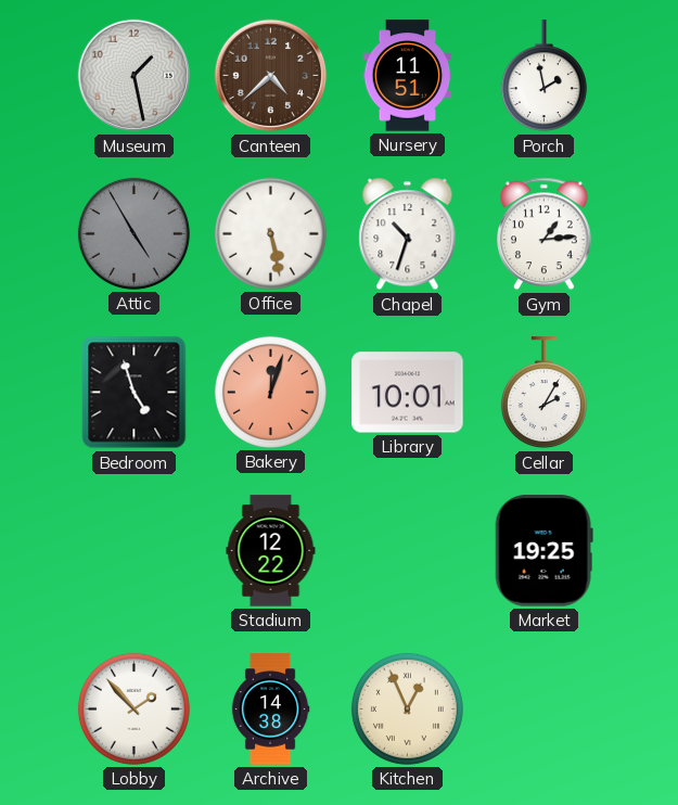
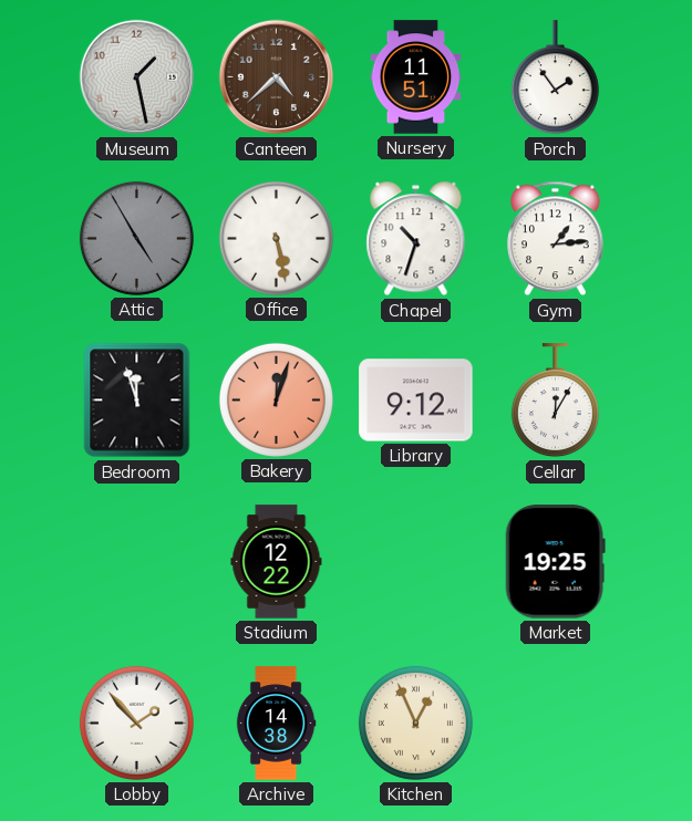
Porch: 1:58 -> 1:54 (555, 77)
Bedroom: 4:57 -> 11:57 (137, 401)
Library: 10:01 -> 9:12 (416, 401)
Cellar: 2:05 -> 12:05 (555, 401)
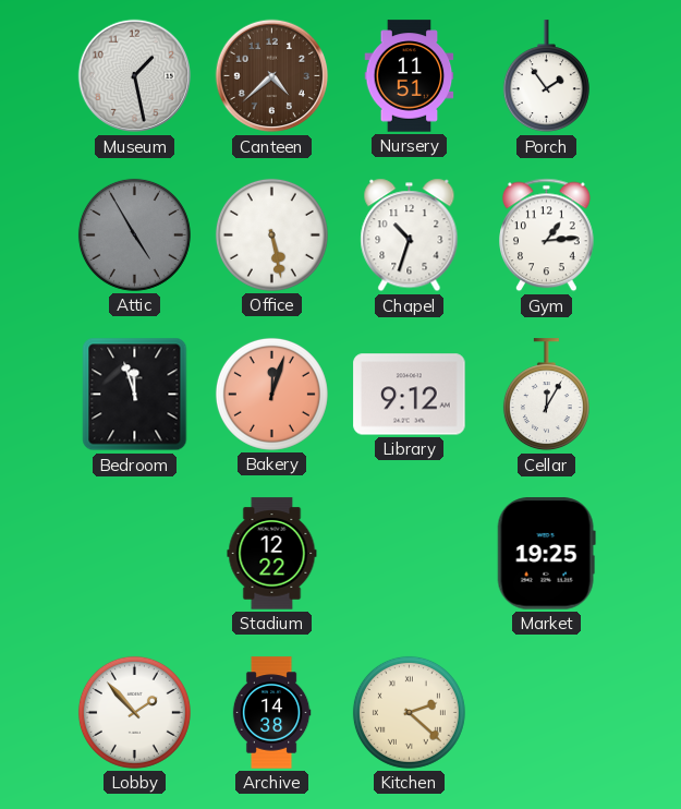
Kitchen: 12:56 -> 2:22 (409, 712)
